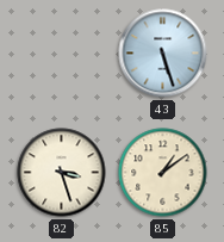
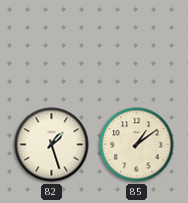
43: 5:27 -> none (163, 54)
82: 3:27 -> 1:27 (52, 145)
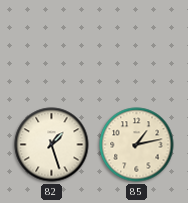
85: 1:09 -> 1:13 (137, 145)
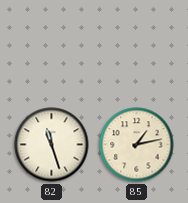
82: 1:27 -> 11:27 (52, 145)
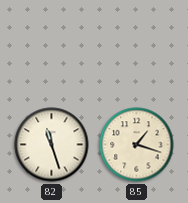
85: 1:13 -> 1:18 (137, 145)
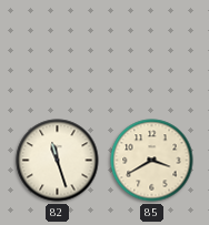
85: 1:18 -> 3:40 (152, 161)
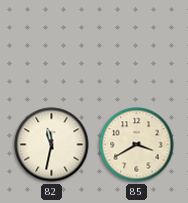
82: 11:27 -> 11:32 (52, 145)
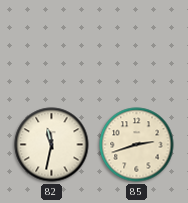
85: 3:40 -> 2:42 (137, 145)
